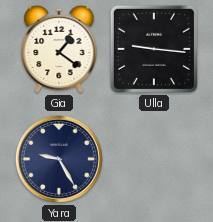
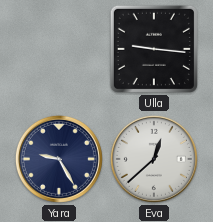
Gia: 1:21 -> none (59, 49)
Eva: none -> 12:38 (154, 159)
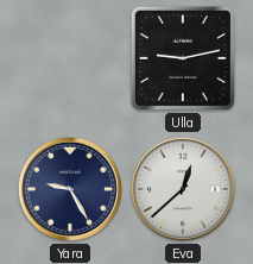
Ulla: 9:16 -> 9:13 (183, 58)
